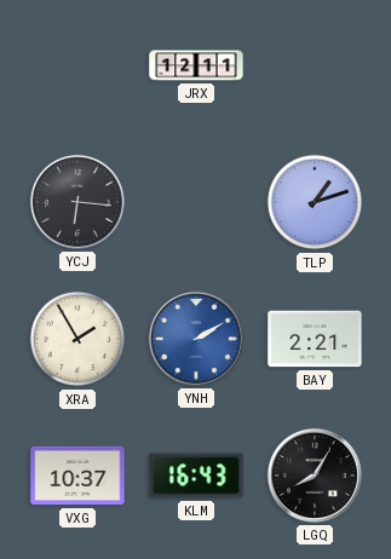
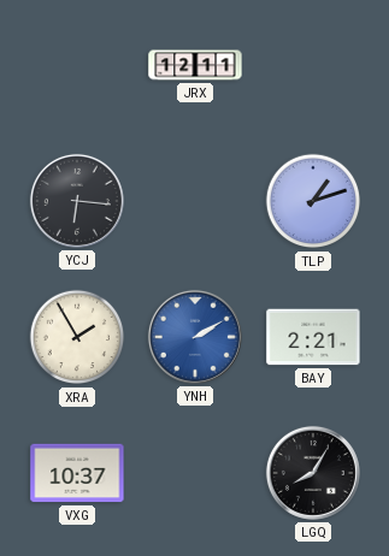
KLM: 16:43 -> none (196, 476)
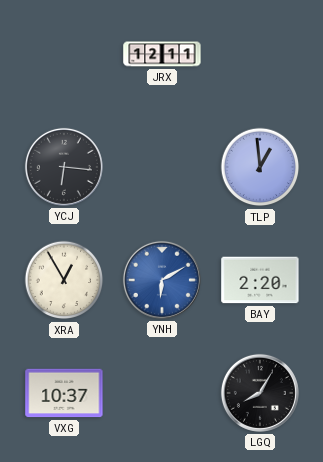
TLP: 1:12 -> 12:59 (260, 167)
XRA: 1:55 -> 12:55 (64, 280)
YNH: 2:10 -> 6:10 (162, 280)
BAY: 2:21 -> 2:20 (260, 280)
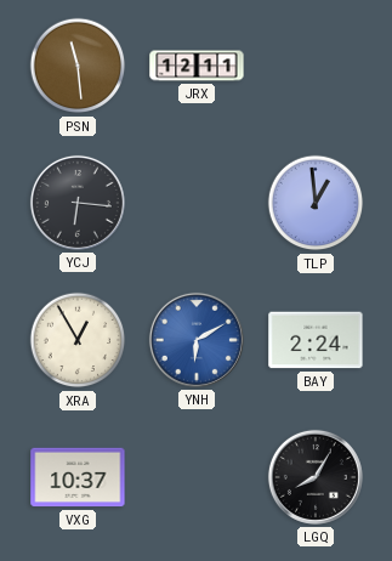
PSN: none -> 11:29 (78, 66)
BAY: 2:20 -> 2:24 (316, 340)
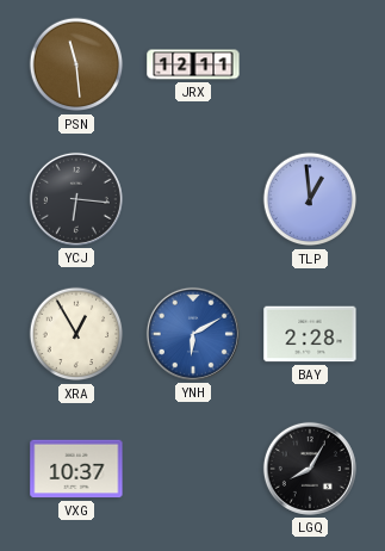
BAY: 2:24 -> 2:28 (310, 334)
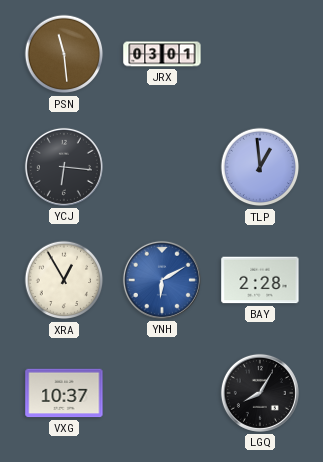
JRX: 12:11 -> 03:01 (162, 54)
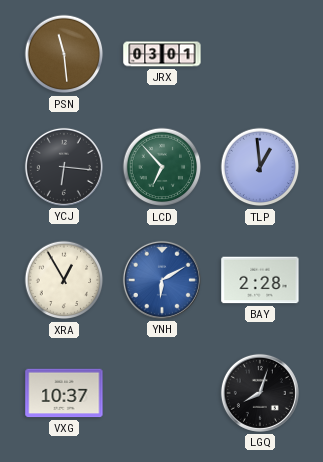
LCD: none -> 6:53 (162, 167)
LGQ: 8:05 -> 8:03 (260, 393)
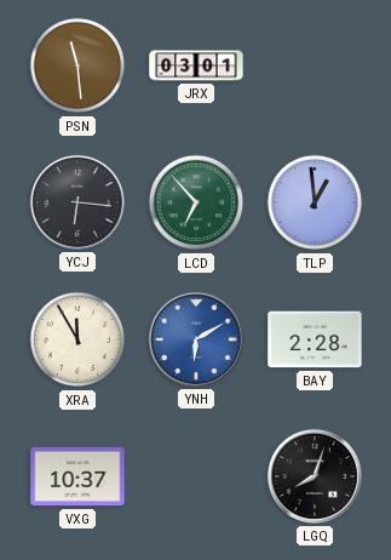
XRA: 12:55 -> 11:55 (77, 339)
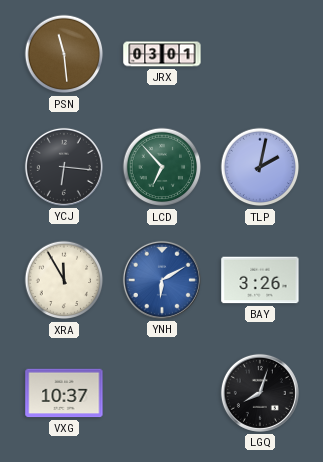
TLP: 12:59 -> 2:02 (260, 167)
BAY: 2:28 -> 3:26 (260, 280)
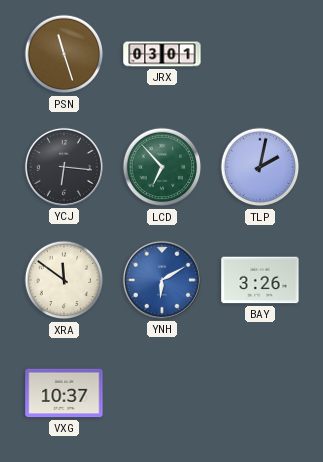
PSN: 11:29 -> 11:27 (64, 54)
XRA: 11:55 -> 11:51 (64, 280)
LGQ: 8:03 -> none (260, 393)
